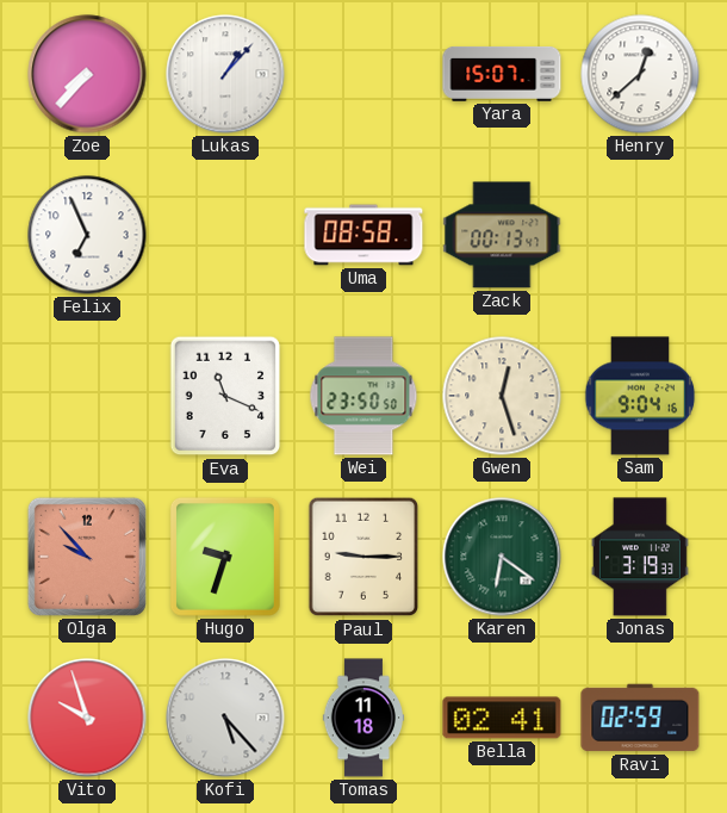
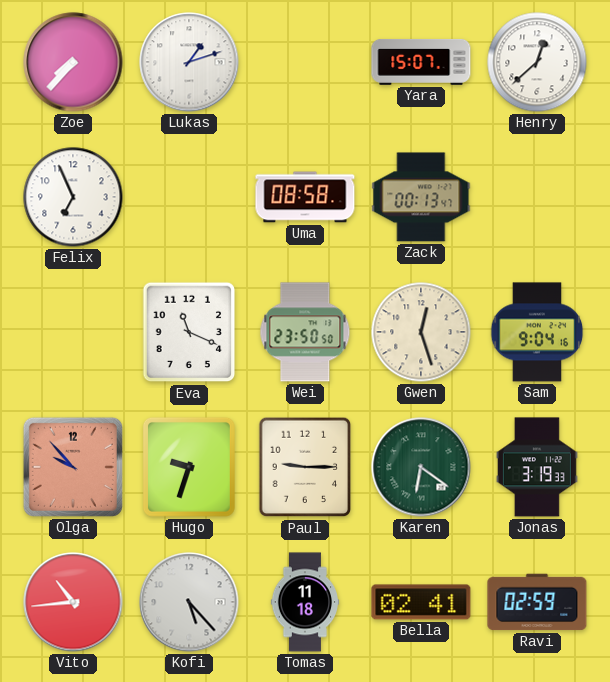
Lukas: 1:07 -> 1:12 (189, 62)
Vito: 9:57 -> 10:44 (73, 602)
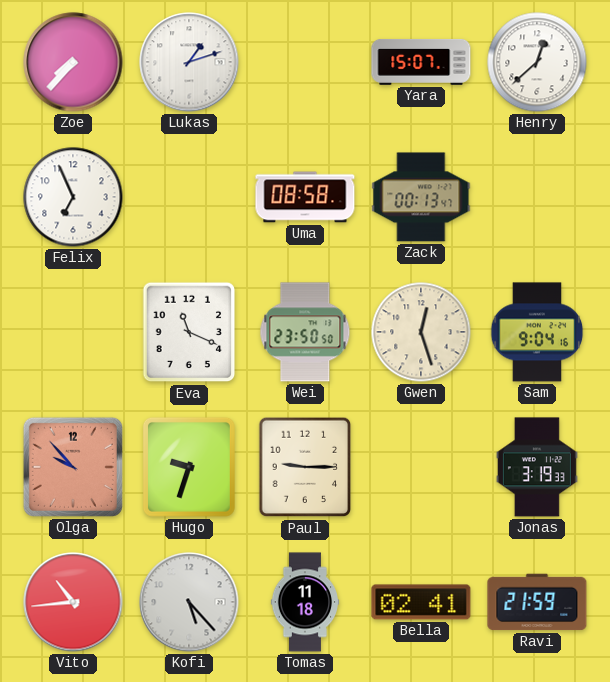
Karen: 6:21 -> none (421, 467)
Ravi: 02:59 -> 21:59 (537, 602)
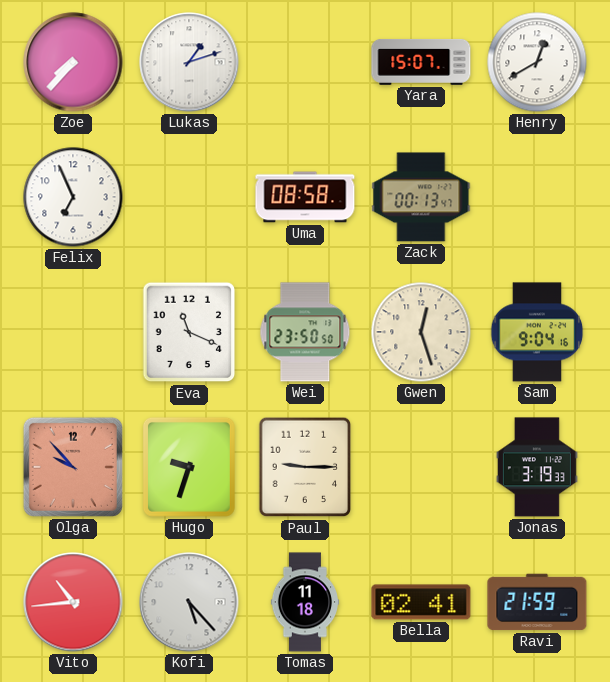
Henry: 12:38 -> 12:40 (537, 62)
